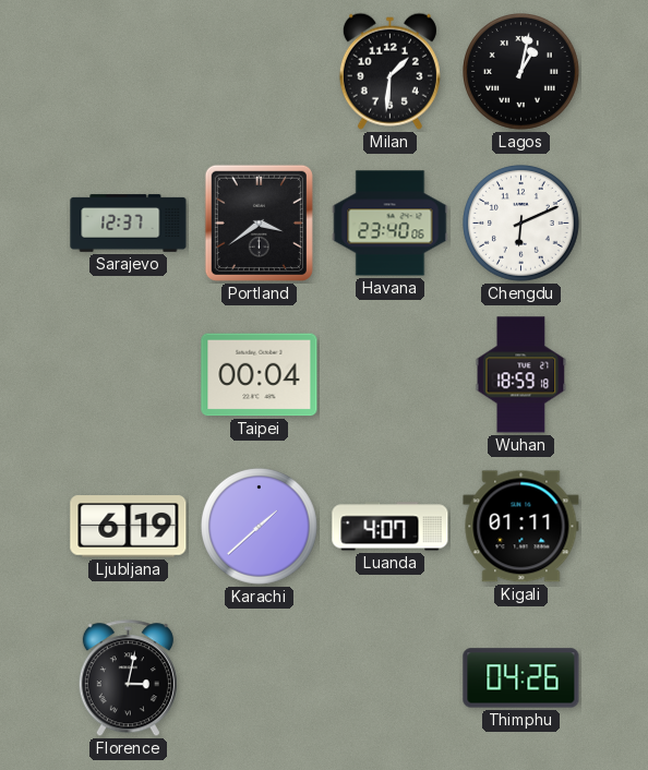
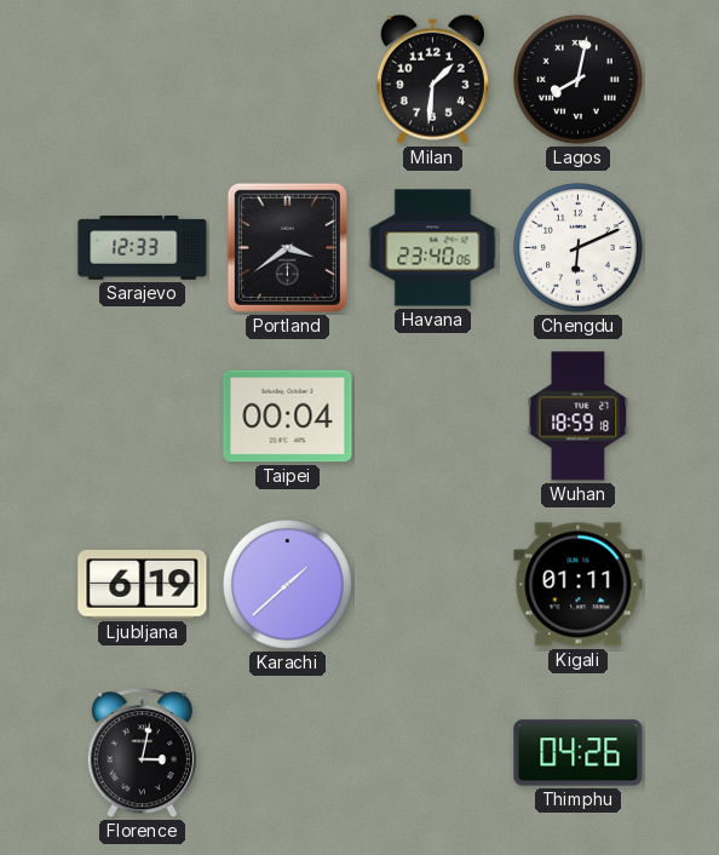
Lagos: 1:02 -> 8:02 (579, 80)
Sarajevo: 12:37 -> 12:33 (143, 248)
Luanda: 4:07 -> none (391, 527)
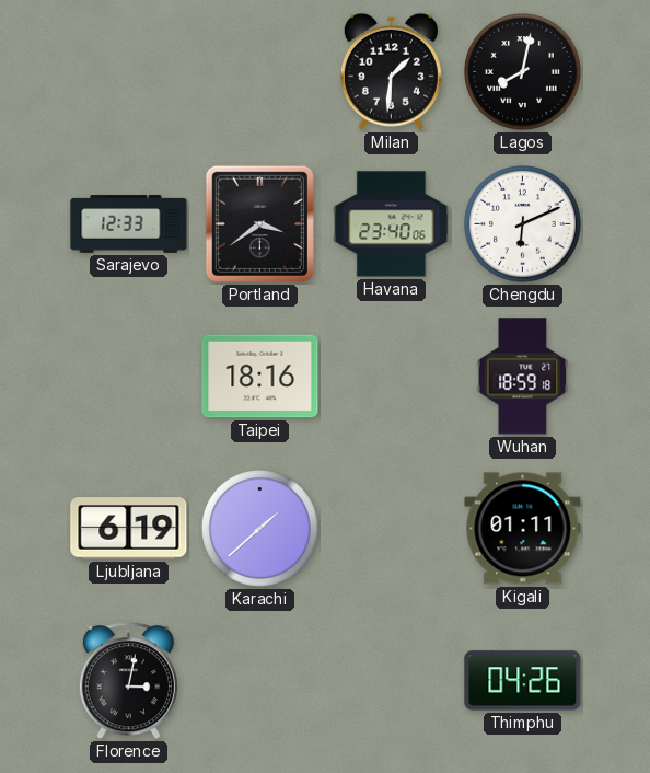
Taipei: 00:04 -> 18:16 (260, 377)
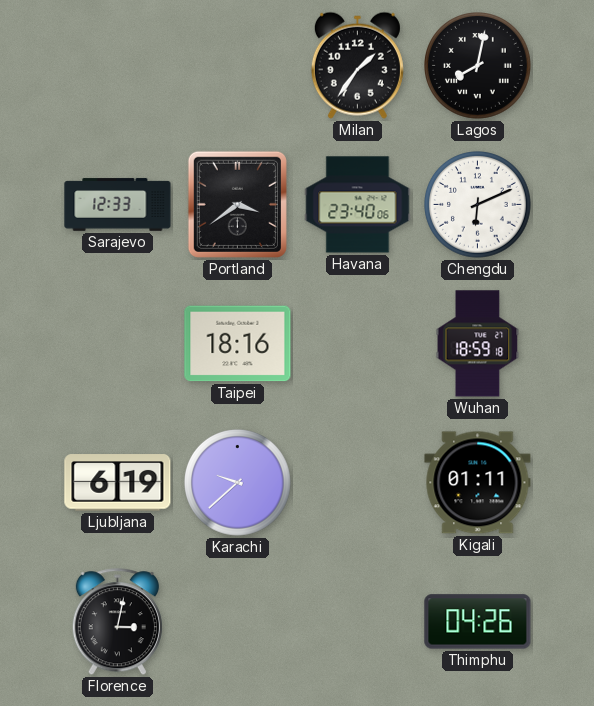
Milan: 1:31 -> 1:36 (357, 65)
Karachi: 1:38 -> 9:38 (238, 483)
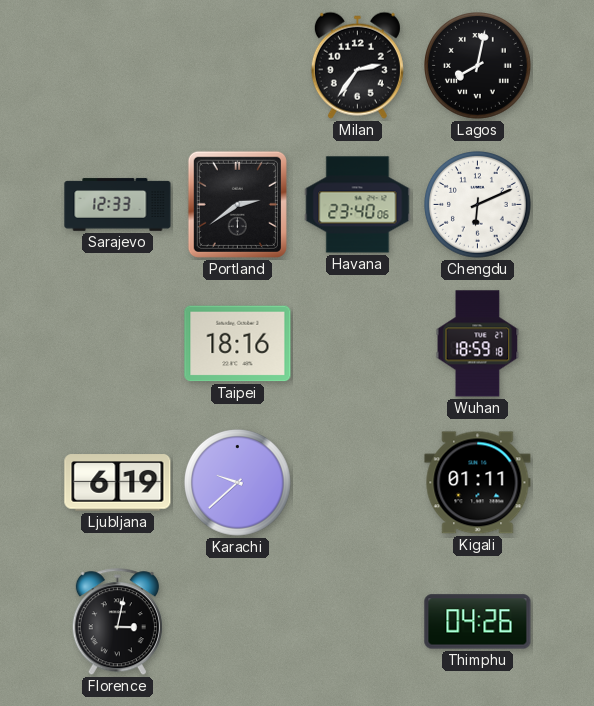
Milan: 1:36 -> 2:36 (357, 65)
Portland: 3:39 -> 2:39 (237, 204)
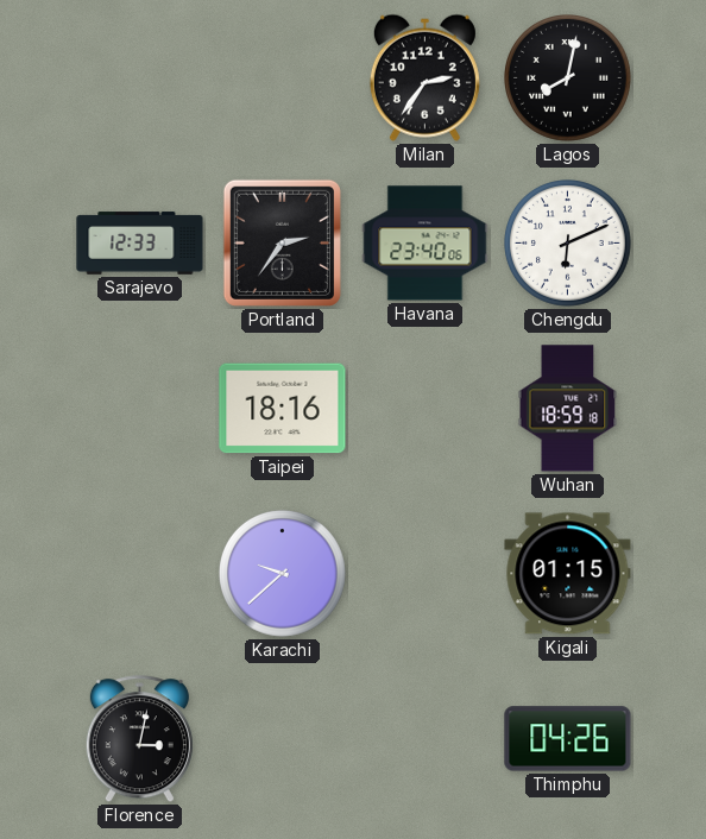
Portland: 2:39 -> 2:36 (282, 242)
Ljubljana: 6:19 -> none (118, 483)
Kigali: 01:11 -> 01:15 (568, 574)
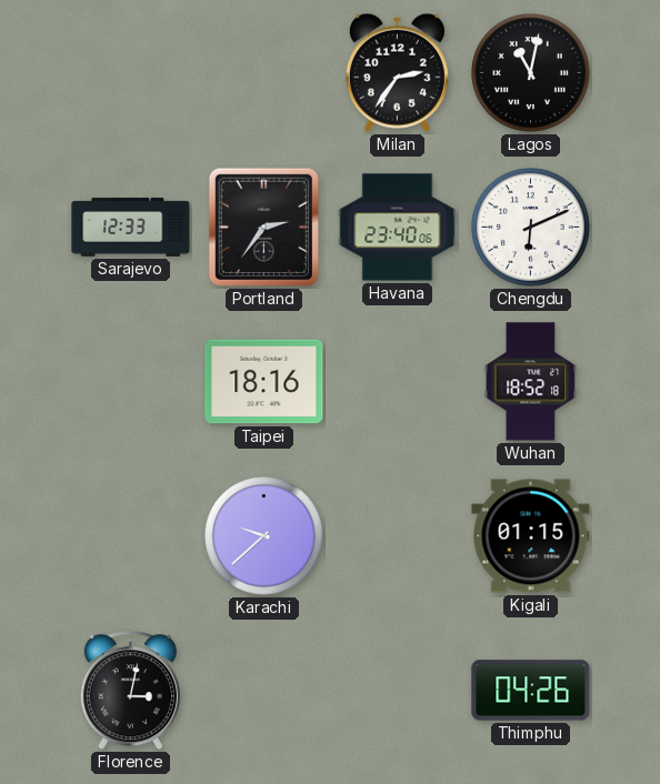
Lagos: 8:02 -> 11:02 (531, 73)
Wuhan: 18:59 -> 18:52 (531, 382)
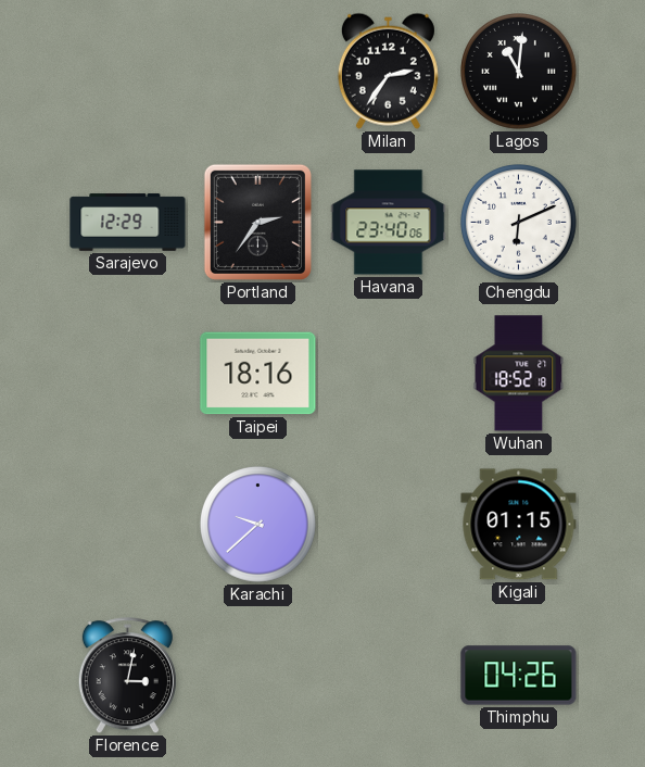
Lagos: 11:02 -> 11:01 (519, 72)
Sarajevo: 12:33 -> 12:29 (128, 223)
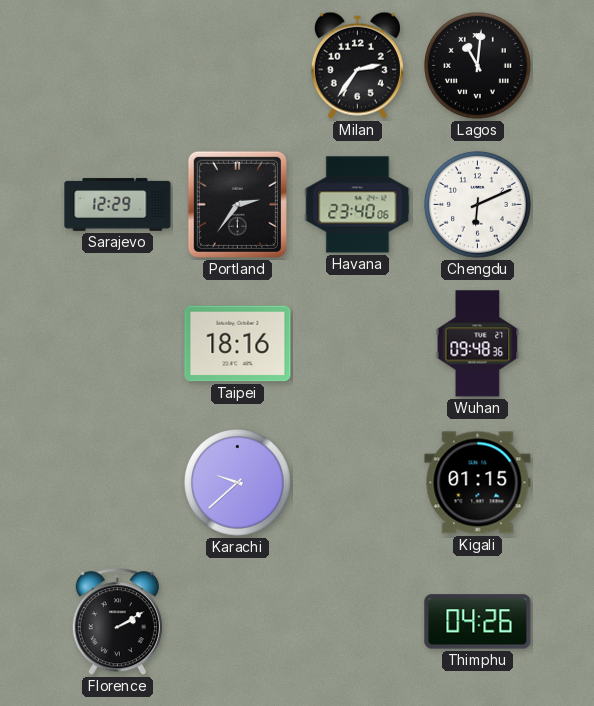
Wuhan: 18:52 -> 09:48 (478, 344)
Florence: 3:02 -> 2:10 (117, 622)
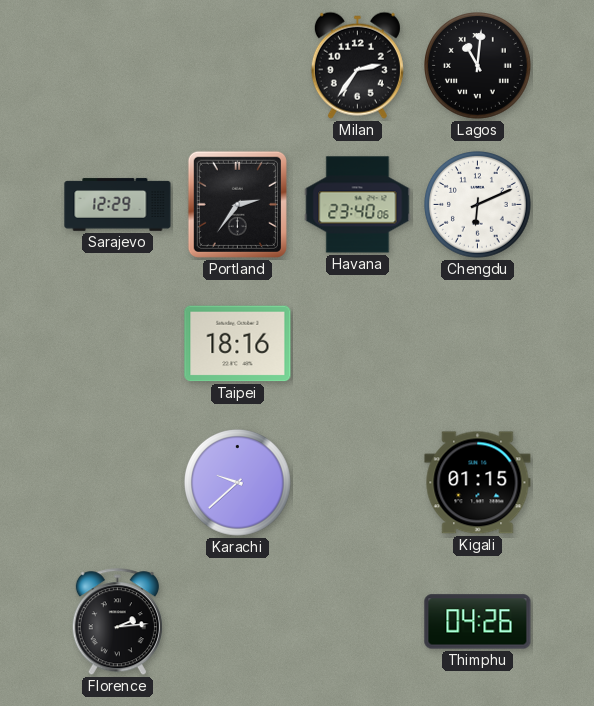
Wuhan: 09:48 -> none (478, 344)
Florence: 2:10 -> 2:14 (117, 622)
